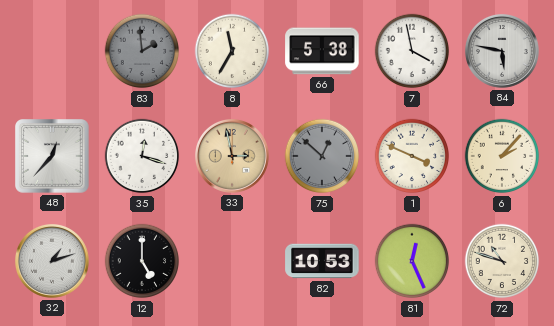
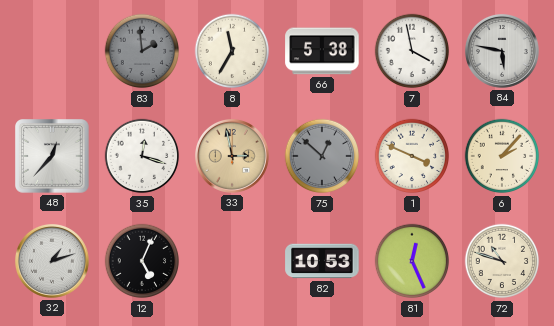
12: 5:00 -> 5:04 (142, 261)
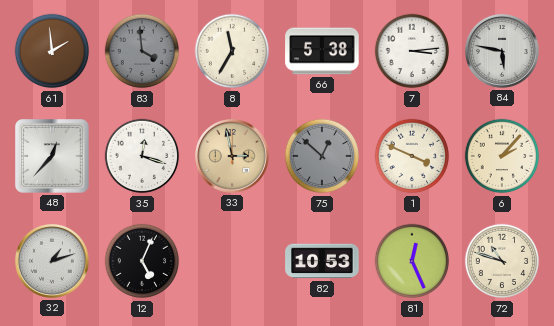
61: none -> 1:59 (52, 51)
83: 1:59 -> 3:59 (142, 51)
7: 3:58 -> 3:14 (412, 51)
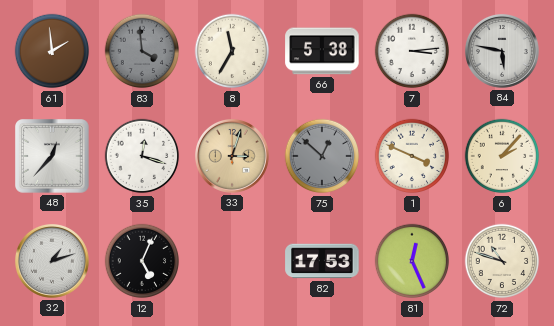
33: 2:58 -> 3:03 (233, 157)
82: 10:53 -> 17:53 (322, 261)
